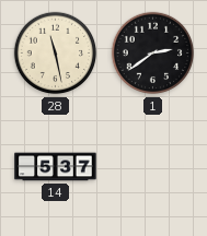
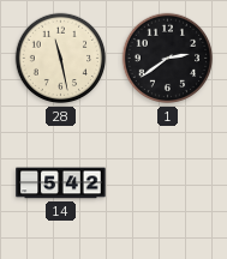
14: 5:37 -> 5:42 (61, 183)
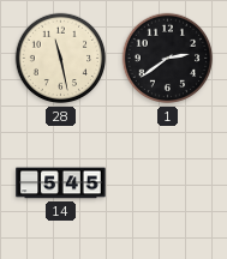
14: 5:42 -> 5:45 (61, 183)
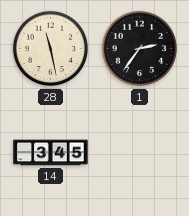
1: 2:39 -> 2:36 (140, 49)
14: 5:45 -> 3:45 (51, 153)
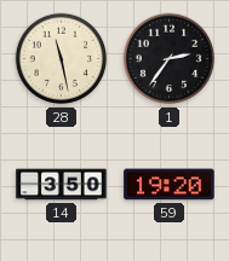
14: 3:45 -> 3:50 (62, 185)
59: none -> 19:20 (170, 185)
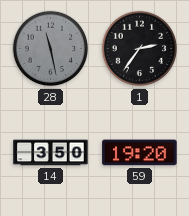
28 dial: cream -> grey (51, 49)
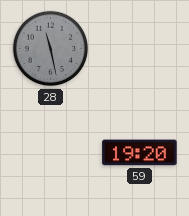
1: 2:36 -> none (140, 49)
14: 3:50 -> none (51, 153)
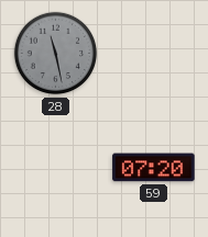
59: 19:20 -> 07:20 (154, 168)
